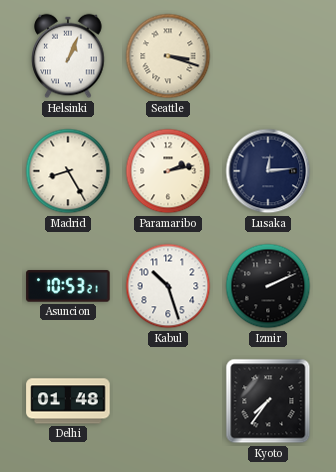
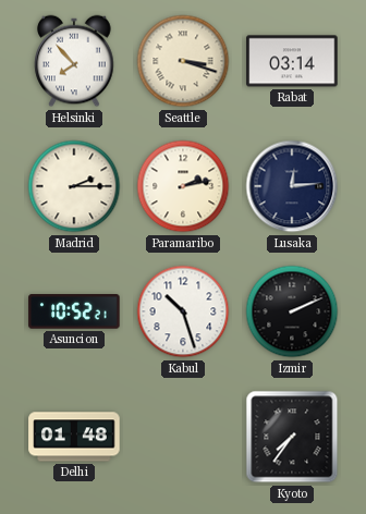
Helsinki: 1:04 -> 7:53 (74, 61)
Rabat: none -> 03:14 (292, 61)
Madrid: 8:25 -> 2:15 (74, 186)
Asuncion: 10:53 -> 10:52 (74, 311)
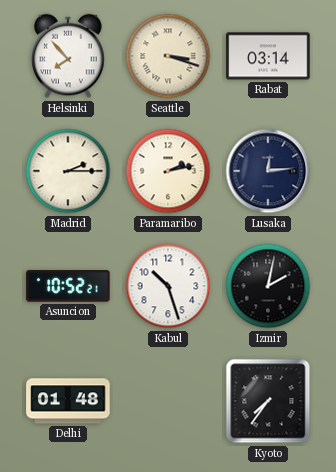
Izmir: 2:11 -> 2:02 (268, 286)
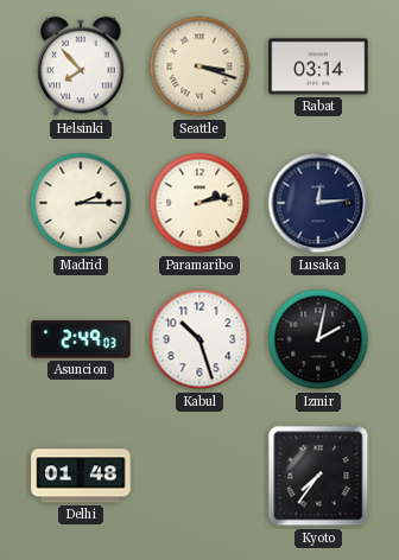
Asuncion: 10:52 -> 2:49 (81, 339)
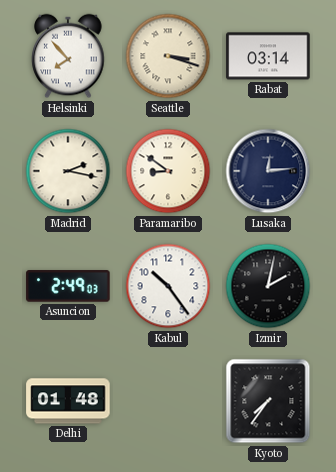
Madrid: 2:15 -> 2:17 (68, 171)
Paramaribo: 2:13 -> 8:51 (168, 171)
Kabul: 10:27 -> 10:24 (168, 286)
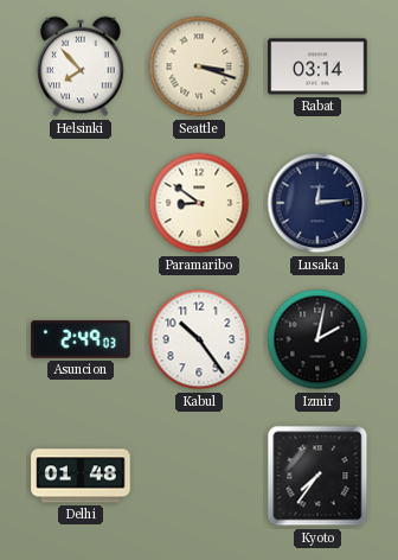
Madrid: 2:17 -> none (68, 171)
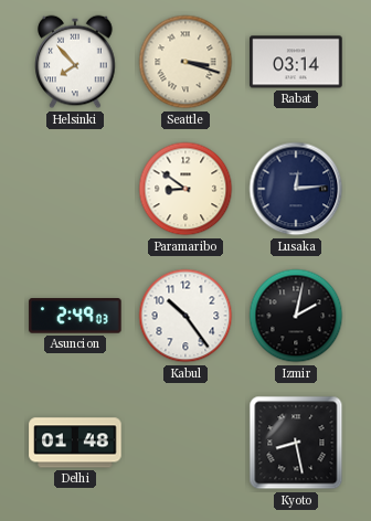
Kyoto: 7:36 -> 8:28 (296, 443)
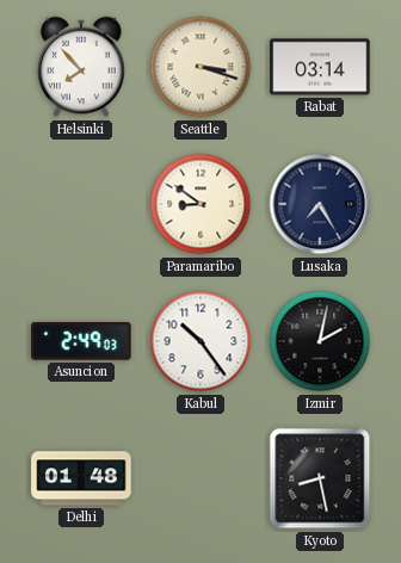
Lusaka: 12:14 -> 7:25 (320, 204)
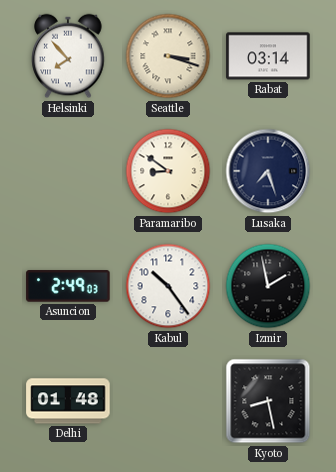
Lusaka: 7:25 -> 7:27 (268, 171)
Izmir: 2:02 -> 1:58 (268, 286)
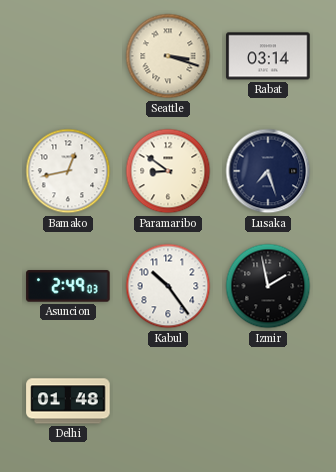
Helsinki: 7:53 -> none (68, 56)
Bamako: none -> 12:43 (68, 171)
Kyoto: 8:28 -> none (268, 401)
